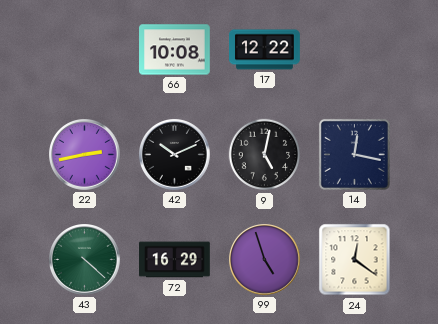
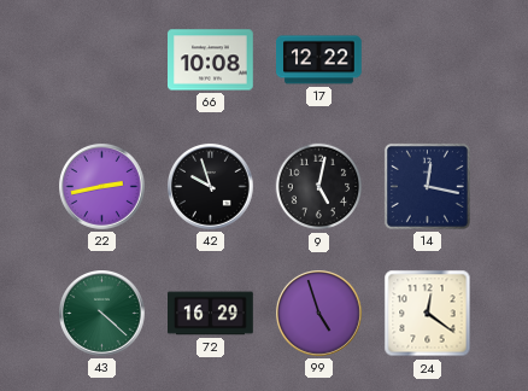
42: 10:11 -> 9:57 (211, 187)
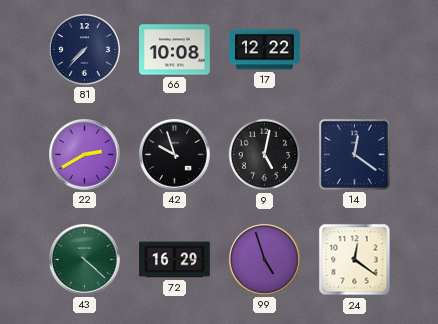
81: none -> 7:37 (85, 50)
22: 2:43 -> 2:40 (85, 155)
14: 12:17 -> 12:21 (354, 154)
